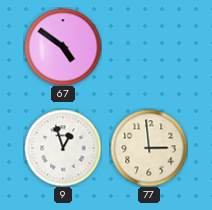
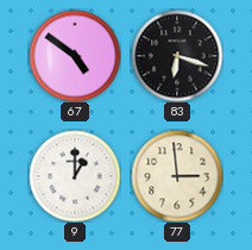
83: none -> 6:18 (177, 56)
9: 12:57 -> 1:00 (75, 176)
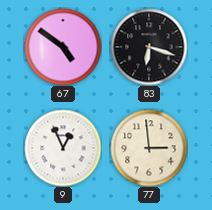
9: 1:00 -> 12:56 (63, 148)
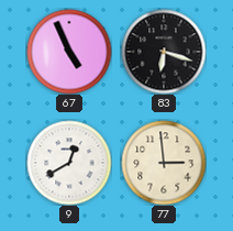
67: 4:51 -> 4:56 (69, 52)
9: 12:56 -> 12:40 (69, 163)
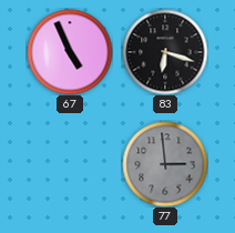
9: 12:40 -> none (69, 163)
77 dial: cream -> grey (165, 164)
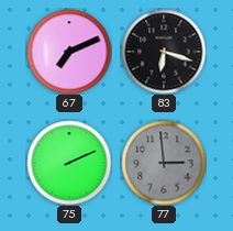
67: 4:56 -> 7:11 (69, 52)
75: none -> 2:11 (69, 163)
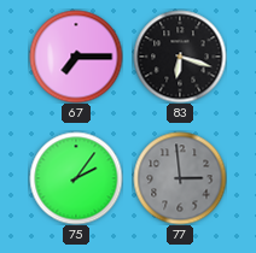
67: 7:11 -> 7:15 (76, 57)
75: 2:11 -> 2:06 (76, 178)
